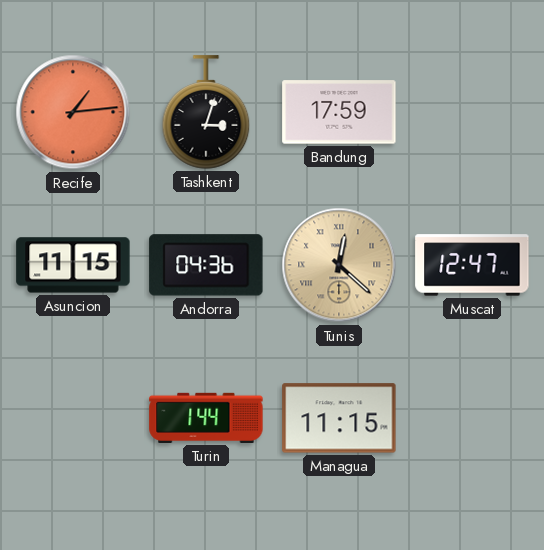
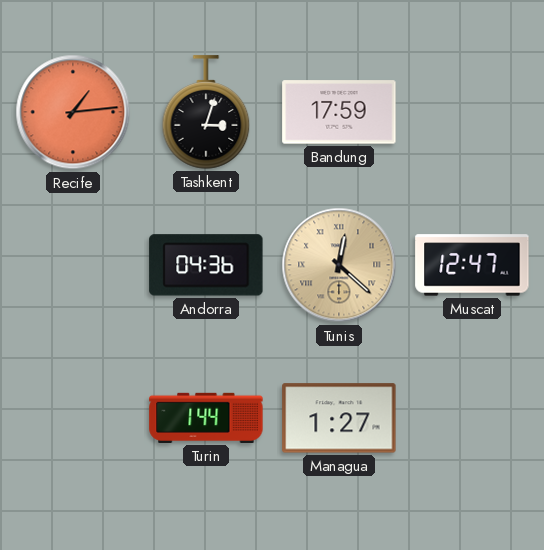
Asuncion: 11:15 -> none (73, 265)
Managua: 11:15 -> 1:27 (339, 418)
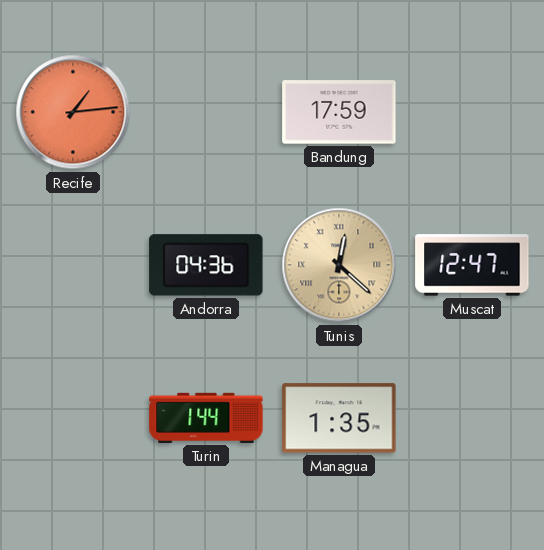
Tashkent: 3:03 -> none (206, 112)
Managua: 1:27 -> 1:35 (339, 418)
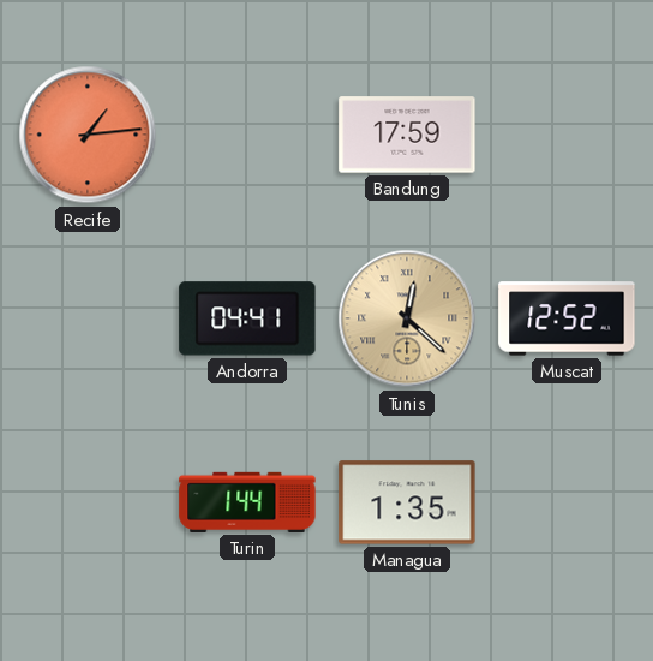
Andorra: 04:36 -> 04:41 (247, 318)
Muscat: 12:47 -> 12:52 (567, 318)
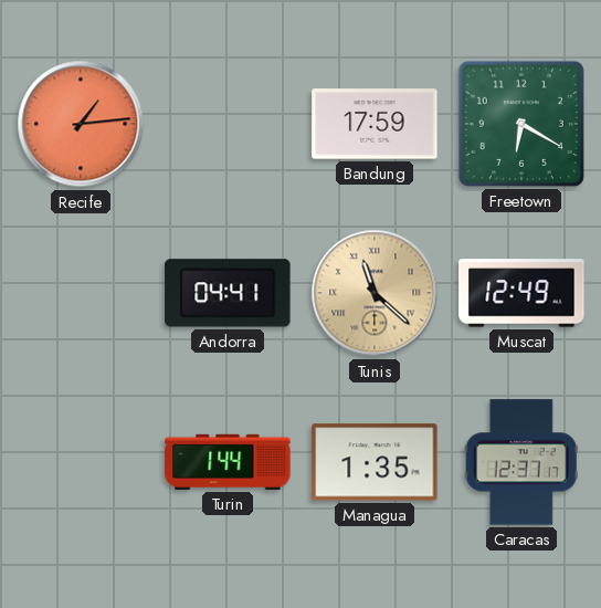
Freetown: none -> 6:20 (521, 124)
Tunis: 12:22 -> 11:22 (375, 293)
Muscat: 12:52 -> 12:49 (521, 293)
Caracas: none -> 12:37 (521, 462)
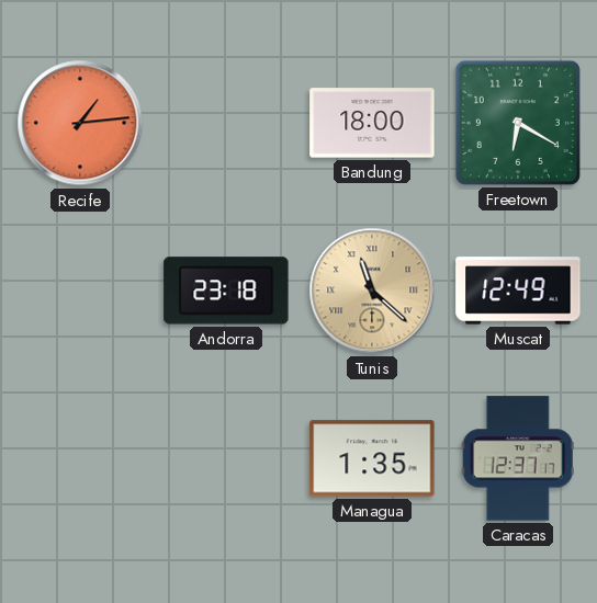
Bandung: 17:59 -> 18:00 (372, 123)
Andorra: 04:41 -> 23:18 (226, 291)
Turin: 1:44 -> none (228, 462)
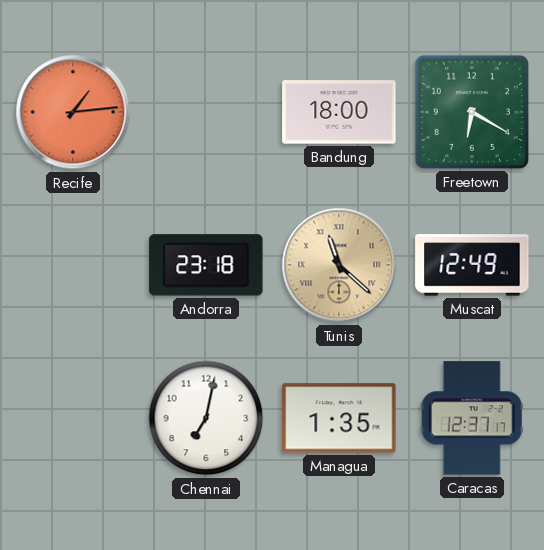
Chennai: none -> 7:02 (206, 418)
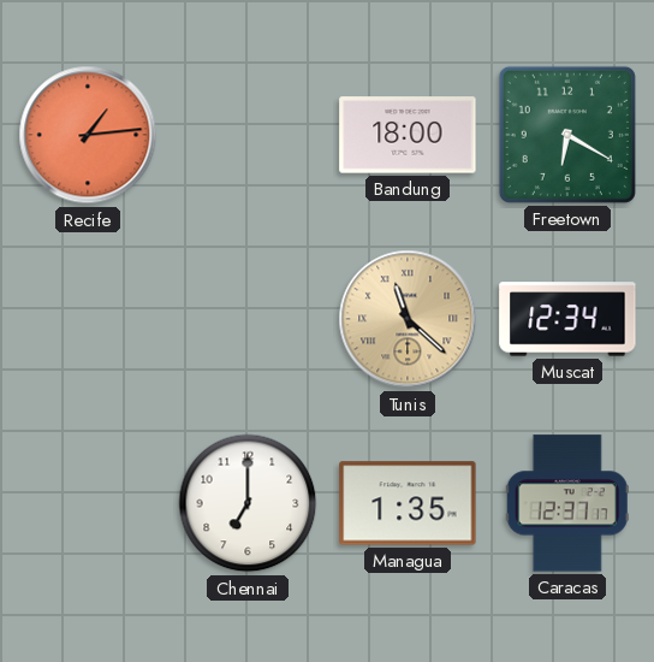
Andorra: 23:18 -> none (206, 265)
Muscat: 12:49 -> 12:34 (567, 319)
Chennai: 7:02 -> 7:00 (248, 503)
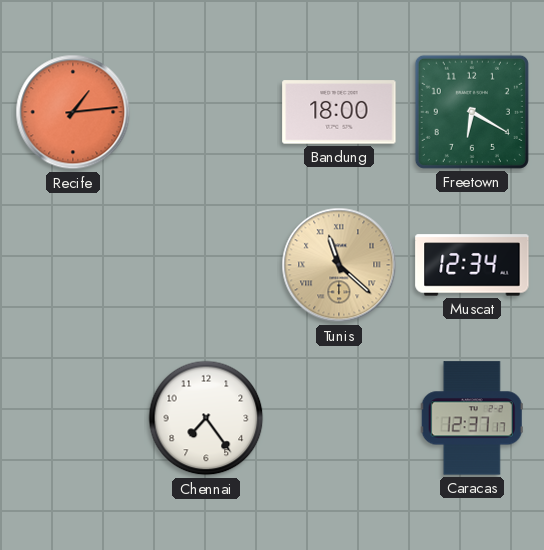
Chennai: 7:00 -> 7:24 (206, 418)
Managua: 1:35 -> none (408, 503)
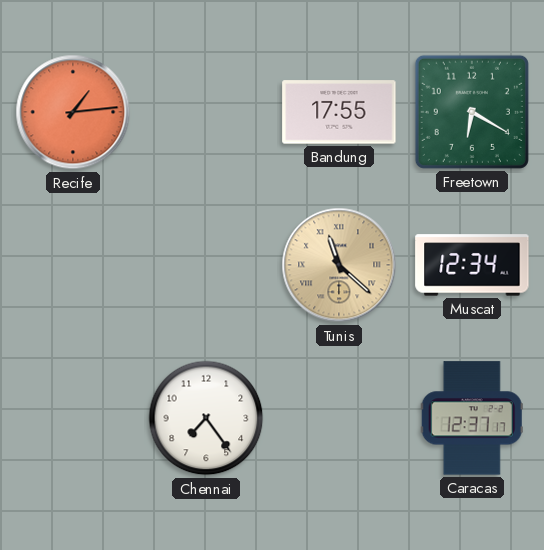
Bandung: 18:00 -> 17:55 (339, 112)
